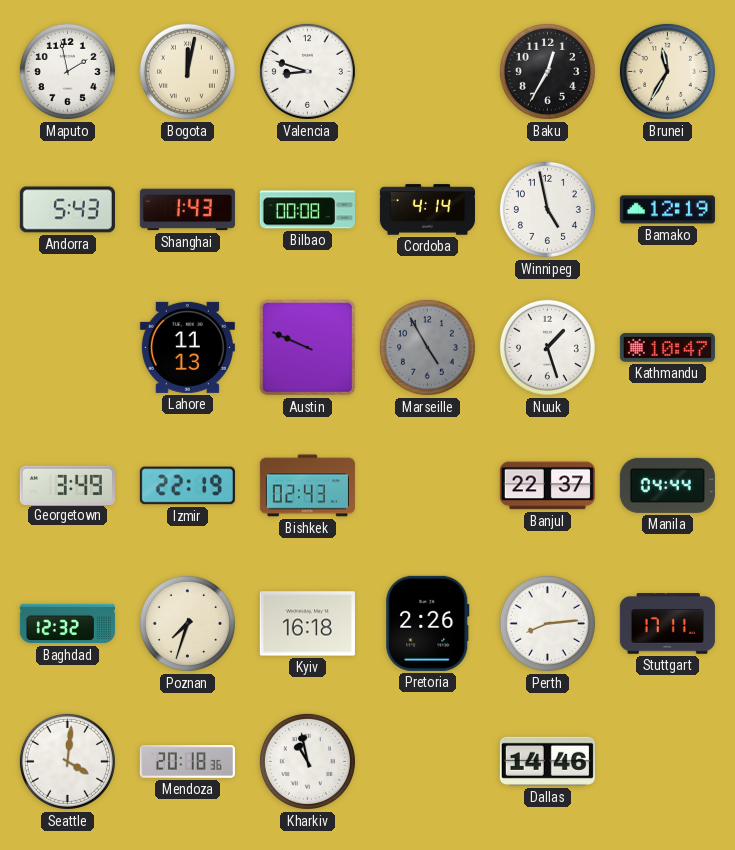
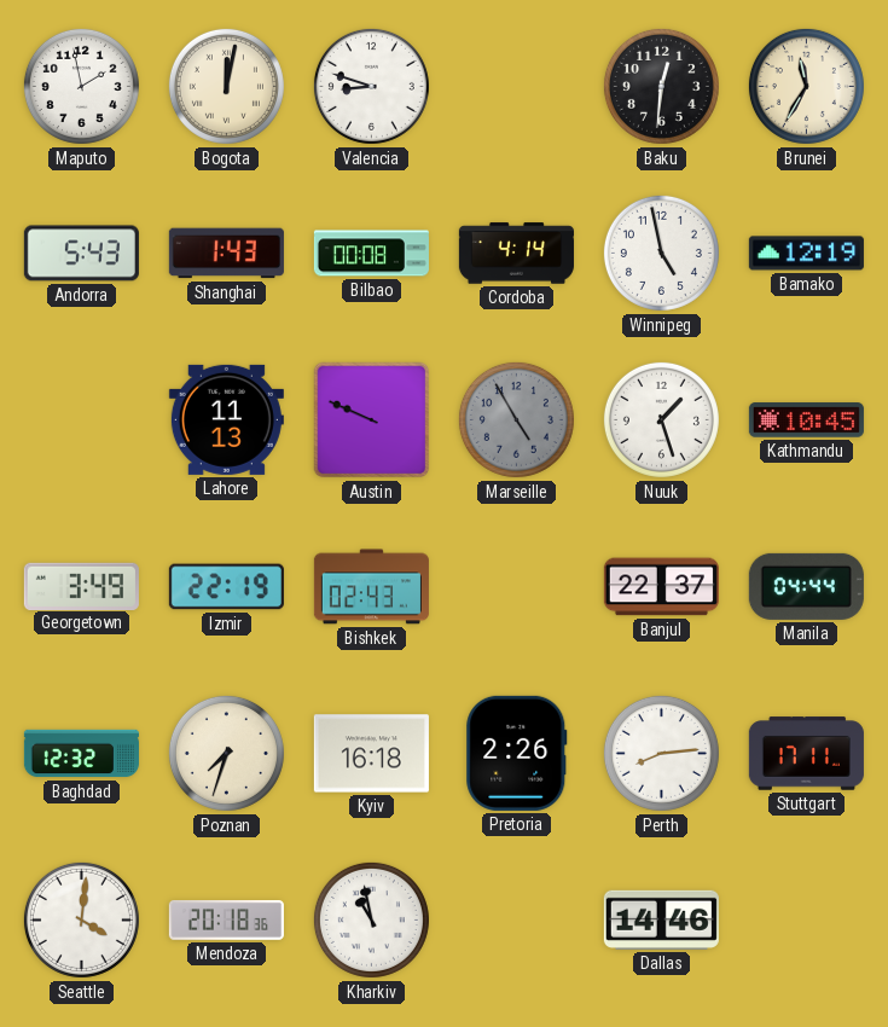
Baku: 12:35 -> 12:31 (661, 86)
Kathmandu: 10:47 -> 10:45 (806, 420)
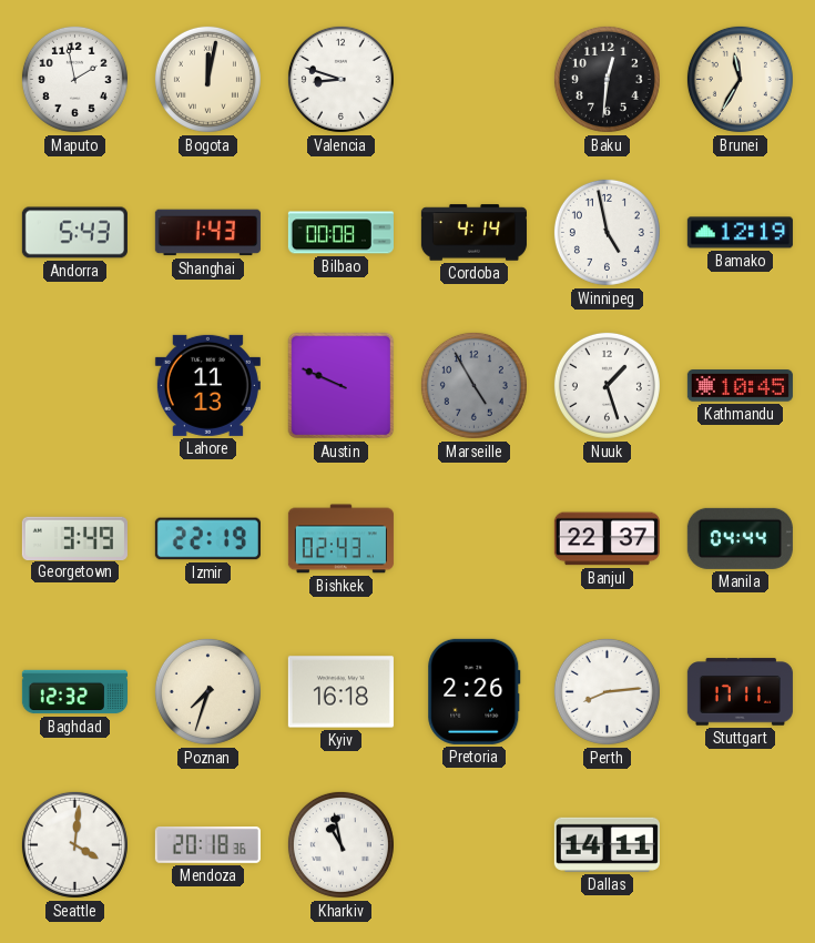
Dallas: 14:46 -> 14:11 (607, 844)
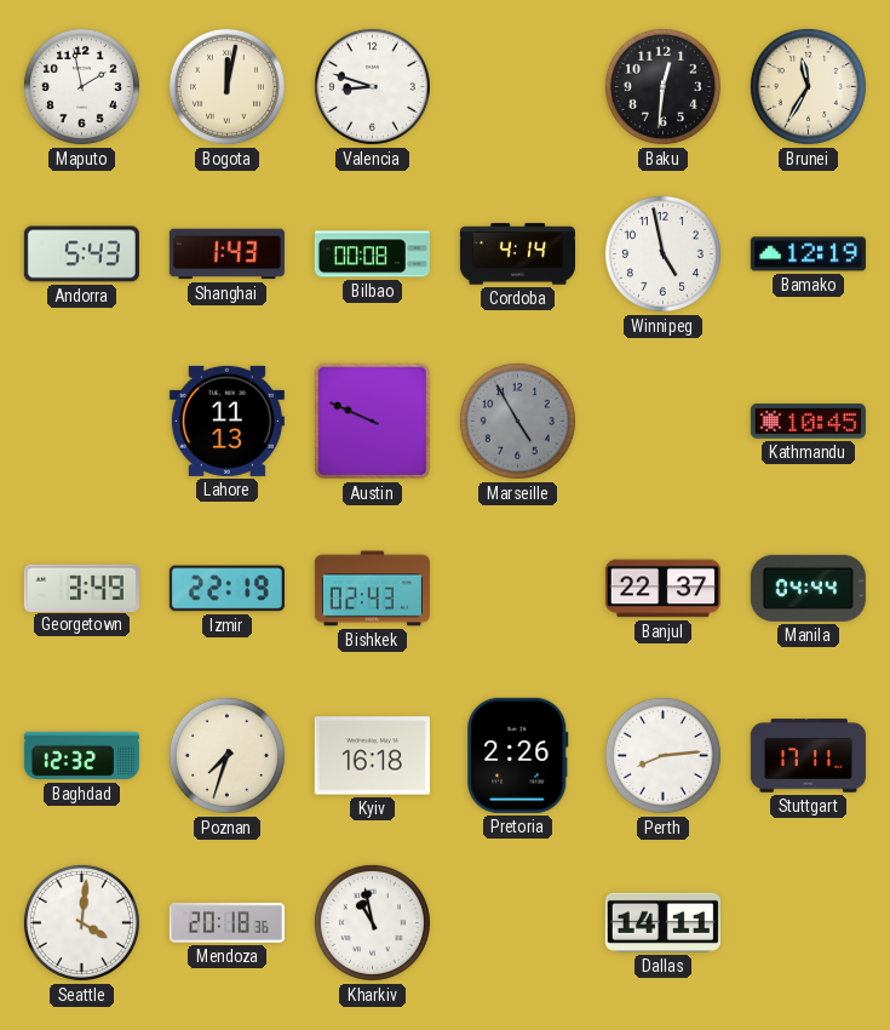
Nuuk: 1:27 -> none (607, 385)
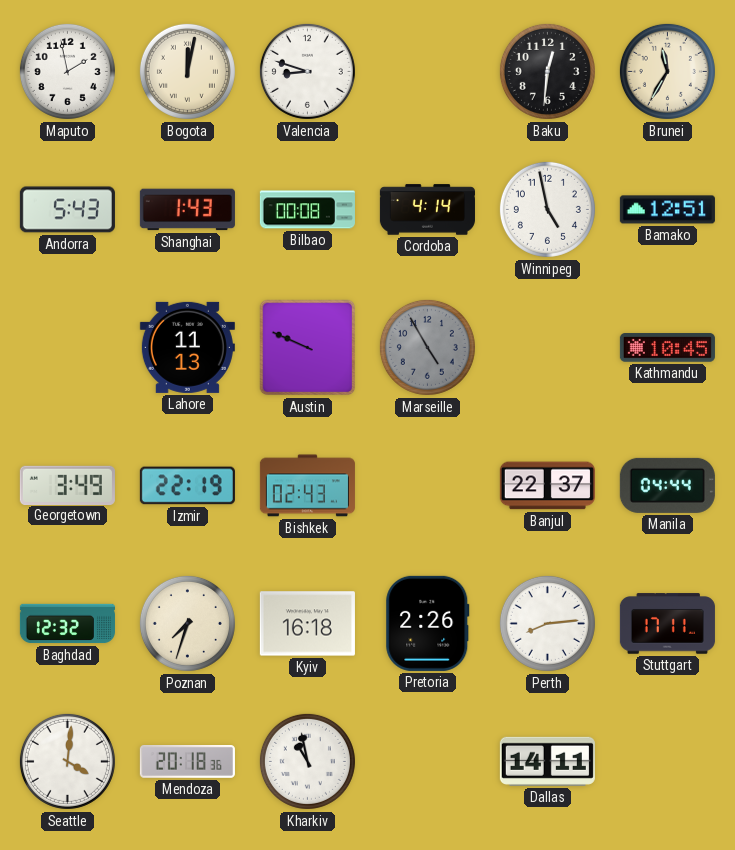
Bamako: 12:19 -> 12:51 (667, 210)
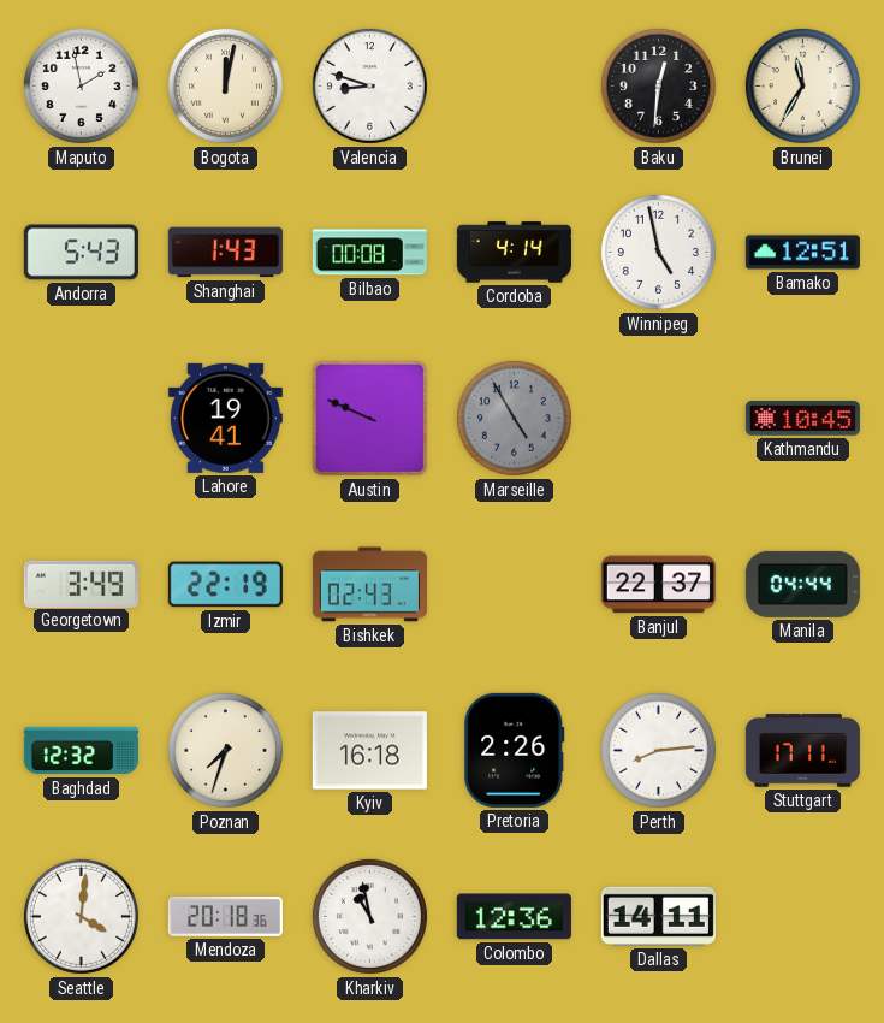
Lahore: 11:13 -> 19:41 (225, 418)
Colombo: none -> 12:36 (514, 917)
